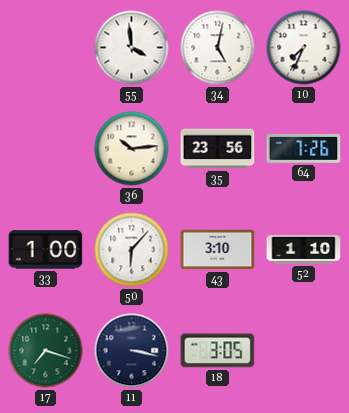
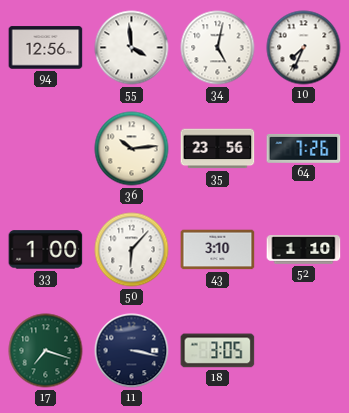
94: none -> 12:56 (46, 48)
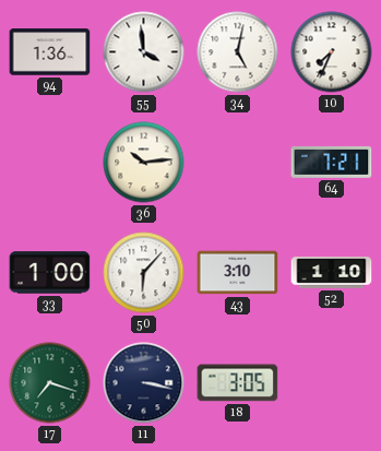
94: 12:56 -> 1:36 (50, 52)
35: 23:56 -> none (218, 149)
64: 7:26 -> 7:21 (332, 162)
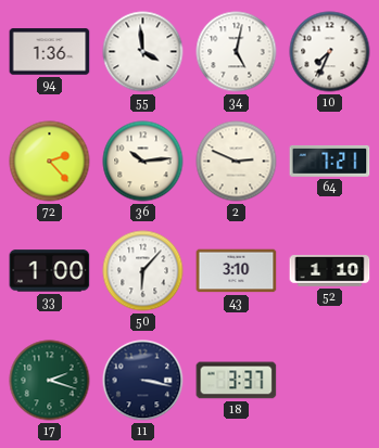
72: none -> 2:23 (50, 162)
2: none -> 2:49 (237, 162)
17: 7:18 -> 2:18 (50, 381)
18: 3:05 -> 3:37 (237, 381)
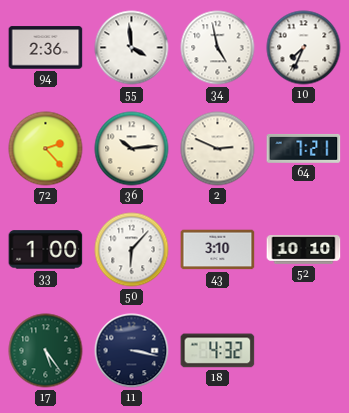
94: 1:36 -> 2:36 (46, 48)
34: 5:02 -> 4:58 (218, 48)
52: 1:10 -> 10:10 (304, 250)
17: 2:18 -> 5:24 (46, 351)
18: 3:37 -> 4:32 (218, 351)
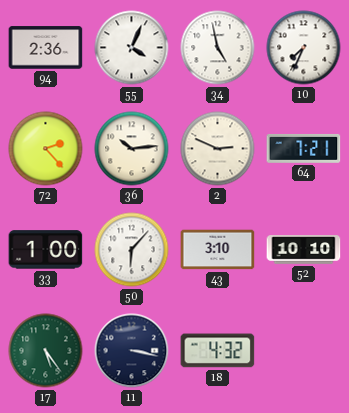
55: 3:59 -> 4:04 (132, 48)
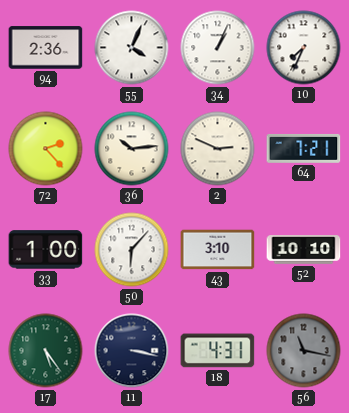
34: 4:58 -> 1:04 (218, 48)
18: 4:32 -> 4:31 (218, 351)
56: none -> 11:17 (304, 351)
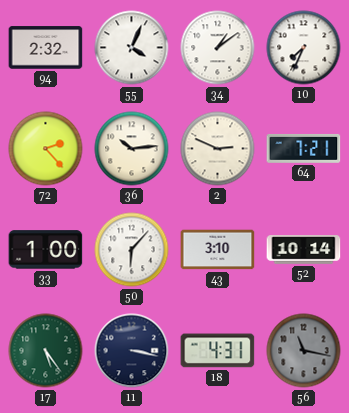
94: 2:36 -> 2:32 (46, 48)
34: 1:04 -> 1:09 (218, 48)
52: 10:10 -> 10:14 (304, 250)
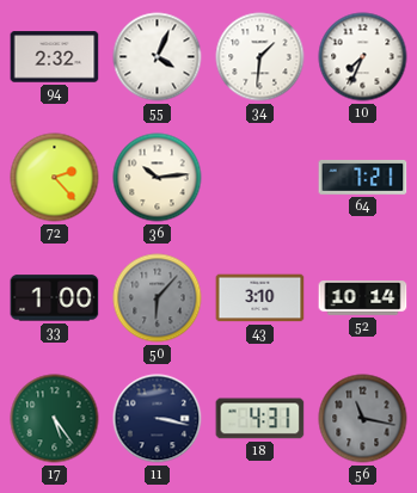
34: 1:09 -> 1:31 (260, 57)
2: 2:49 -> none (218, 149)
50 dial: white -> grey (158, 298)
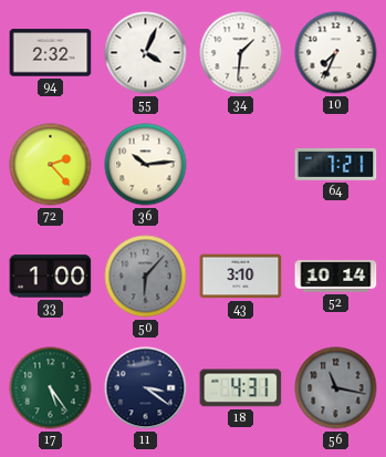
11: 3:17 -> 3:21 (146, 388)
